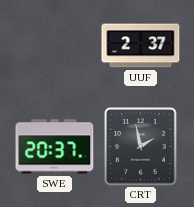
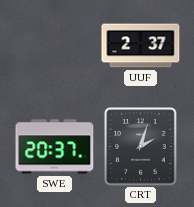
CRT: 1:58 -> 2:03 (141, 147)
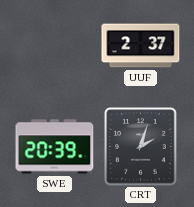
SWE: 20:37 -> 20:39 (55, 147)
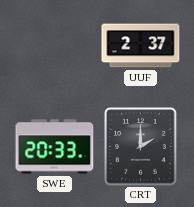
SWE: 20:39 -> 20:33 (55, 147)
CRT: 2:03 -> 2:00 (141, 147)
